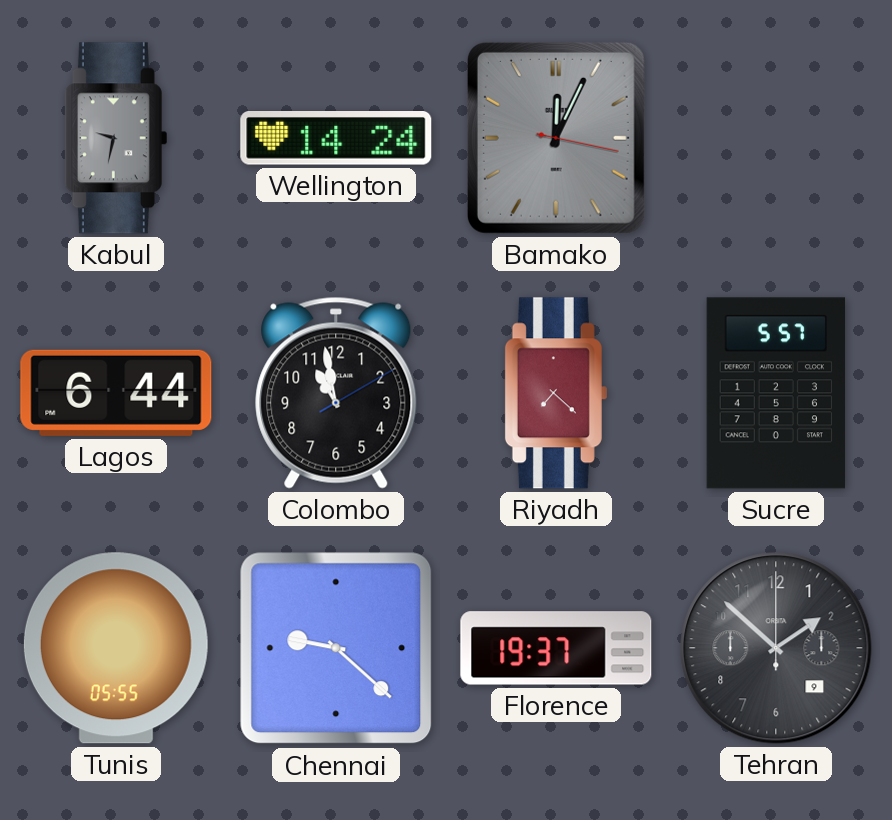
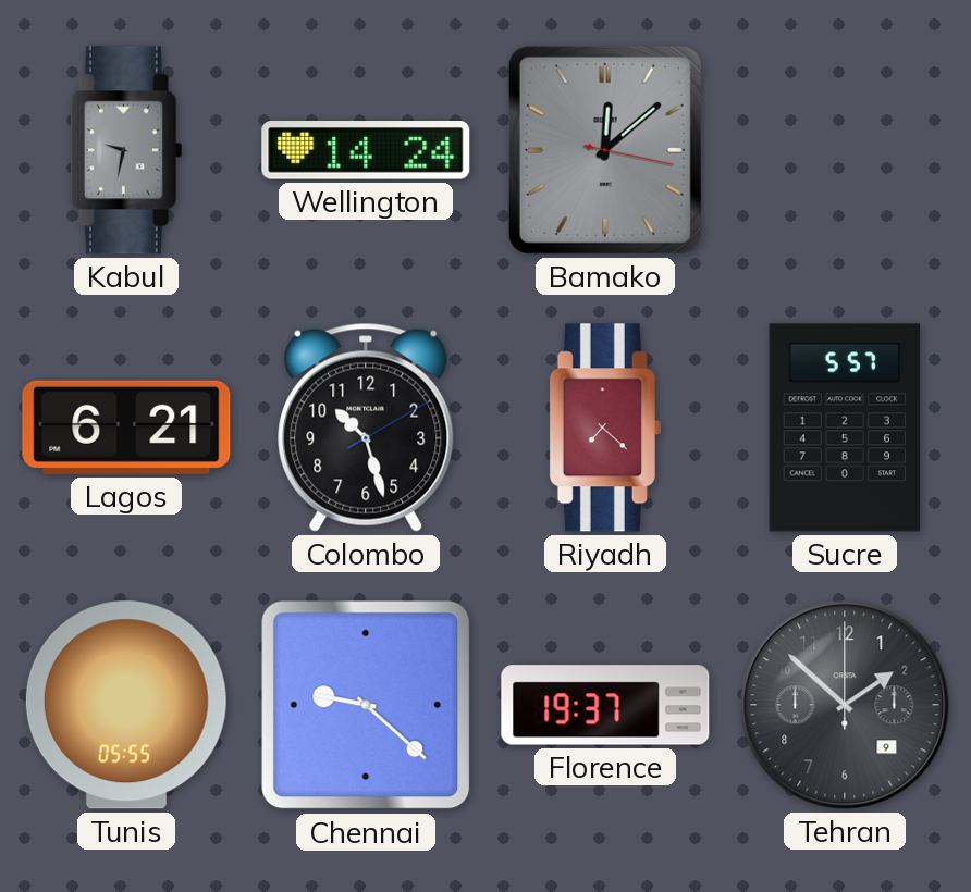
Bamako: 12:04 -> 12:08 (605, 150)
Lagos: 6:44 -> 6:21 (126, 428)
Colombo: 10:58 -> 10:27 (366, 428)
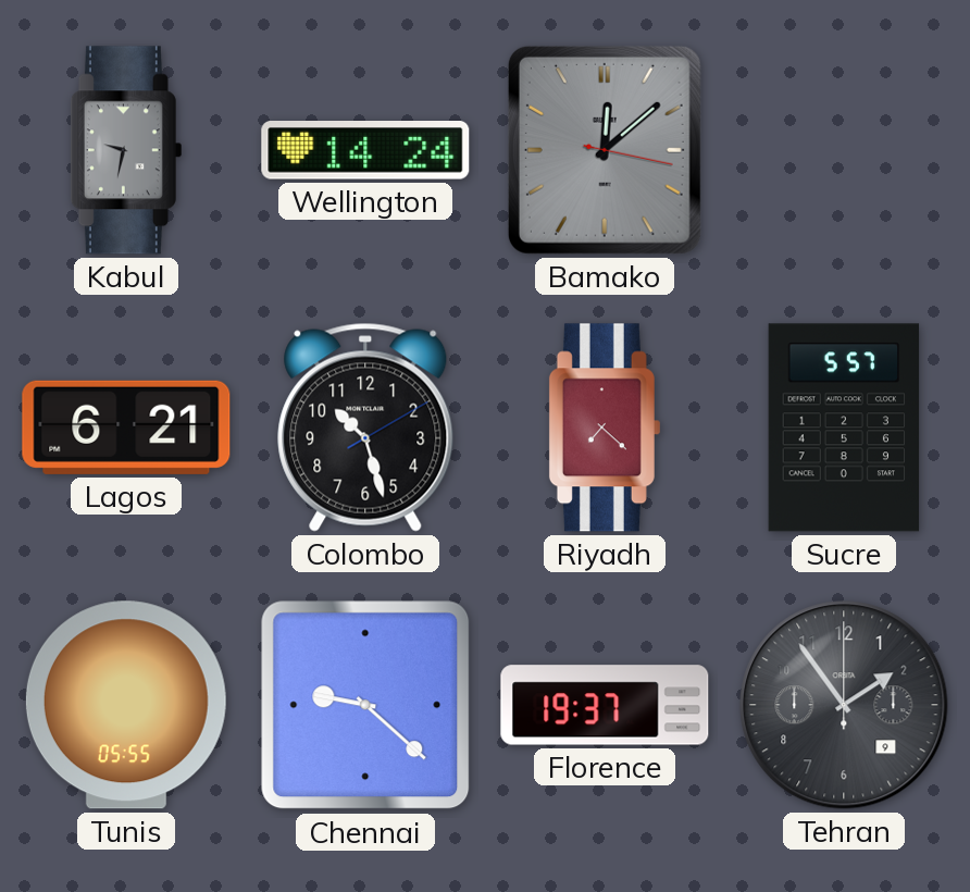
Tehran: 1:52 -> 1:54 (844, 705)
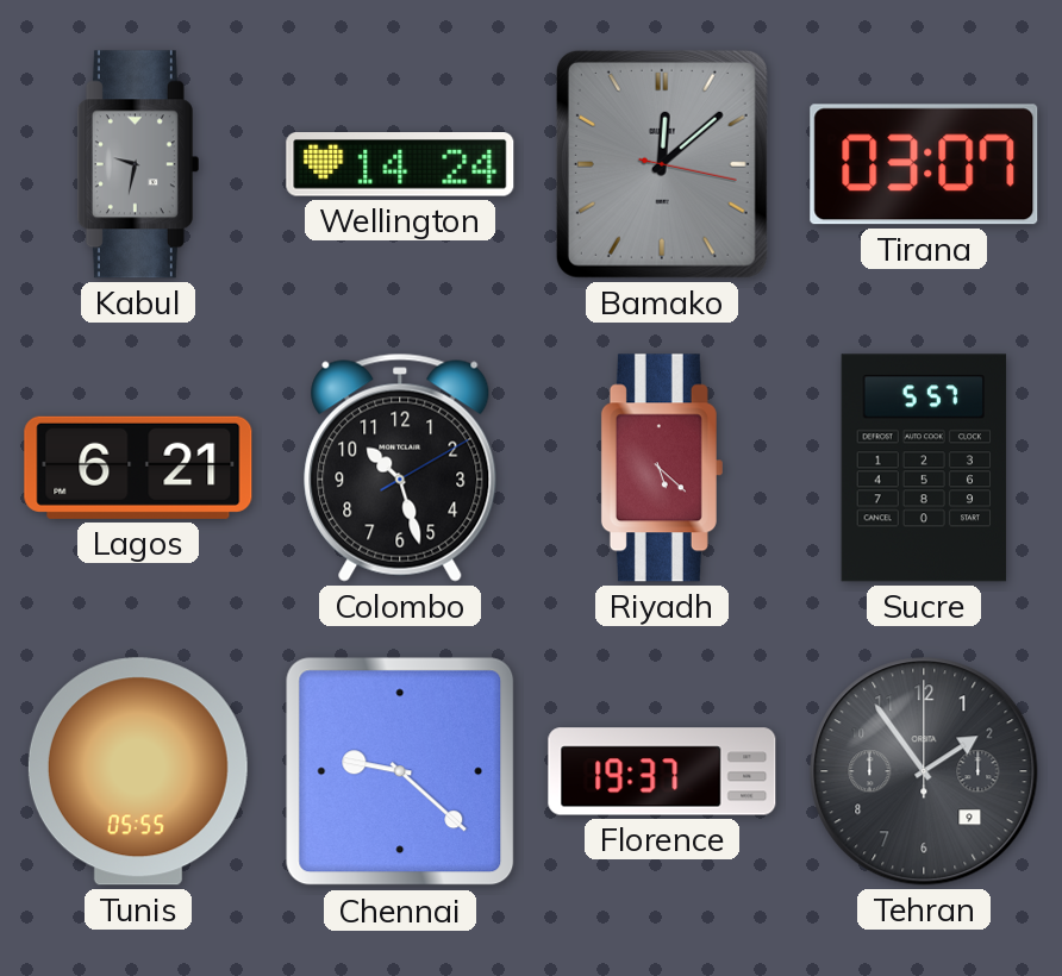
Tirana: none -> 03:07 (924, 164)
Riyadh: 7:22 -> 5:22 (662, 468)
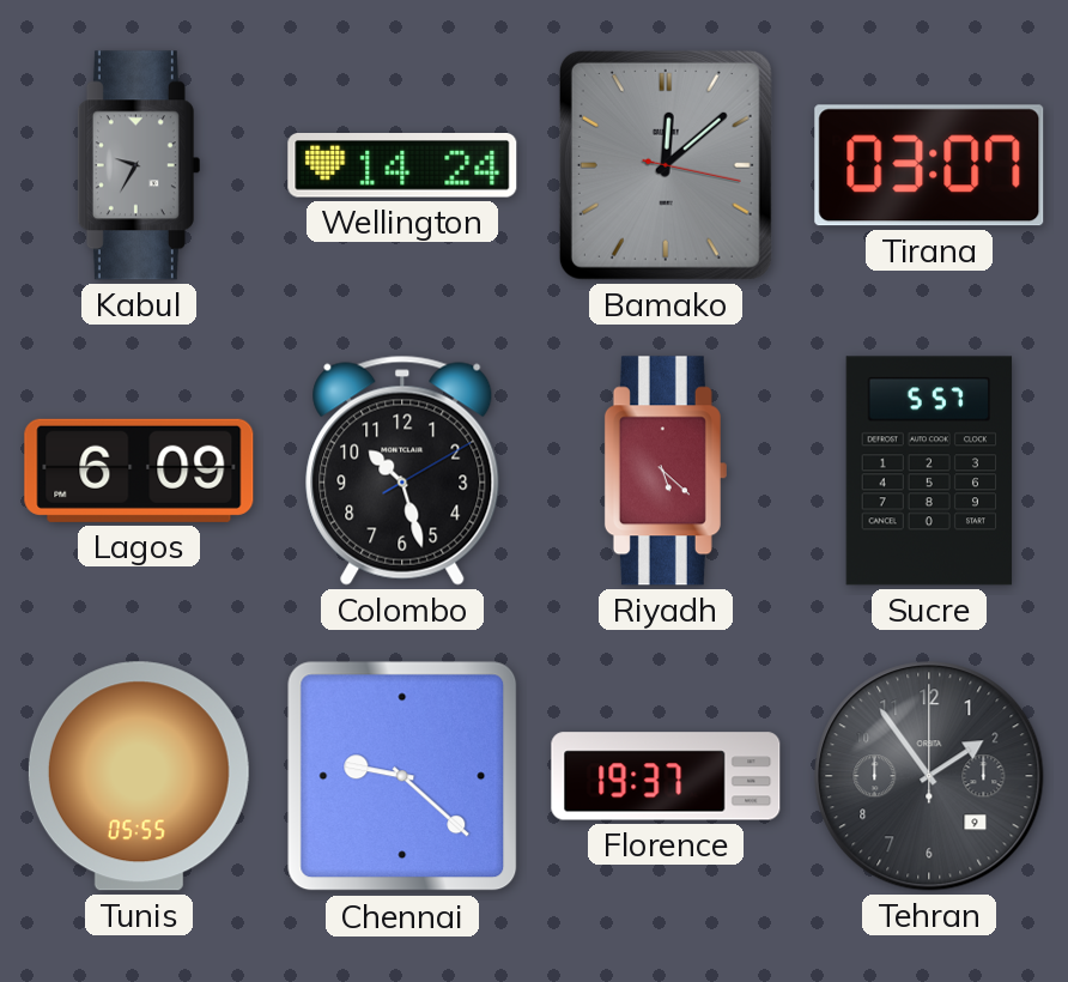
Kabul: 9:32 -> 9:35 (139, 165)
Lagos: 6:21 -> 6:09 (139, 471)
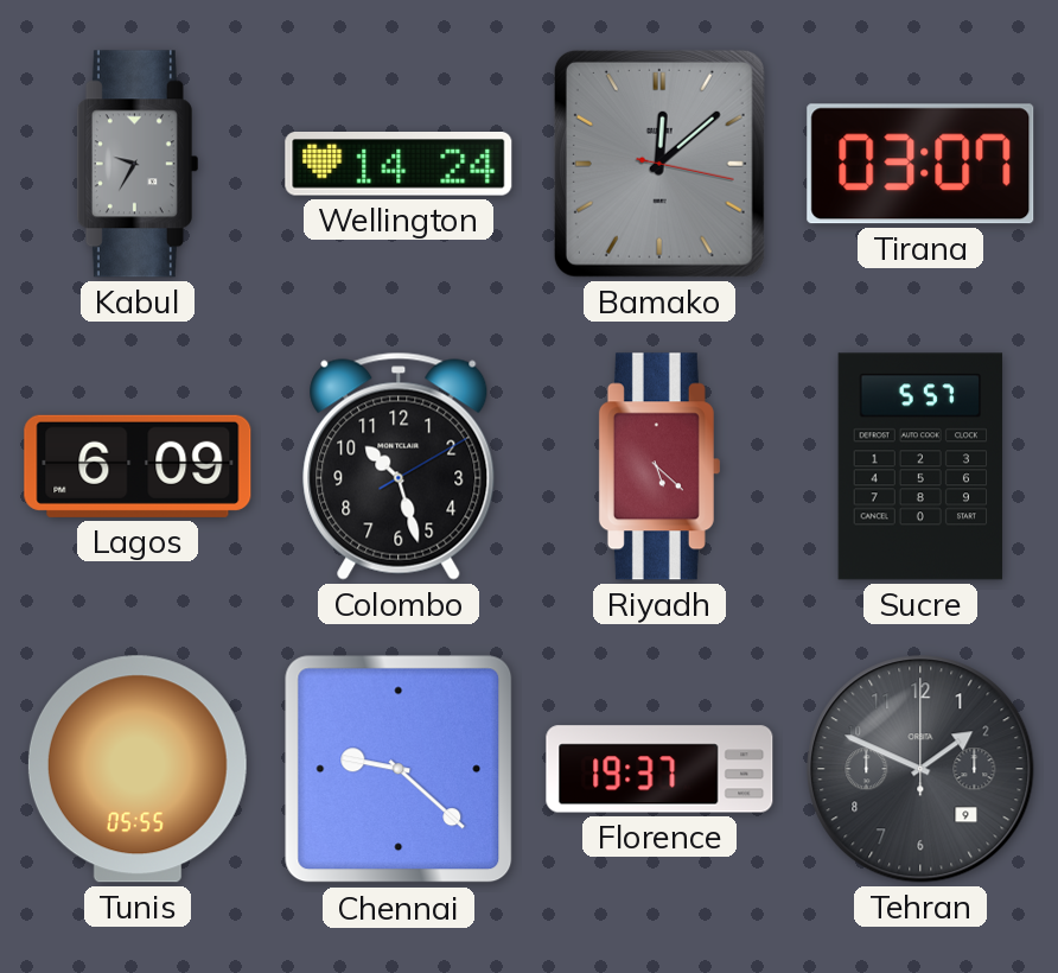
Tehran: 1:54 -> 1:49 (920, 769)
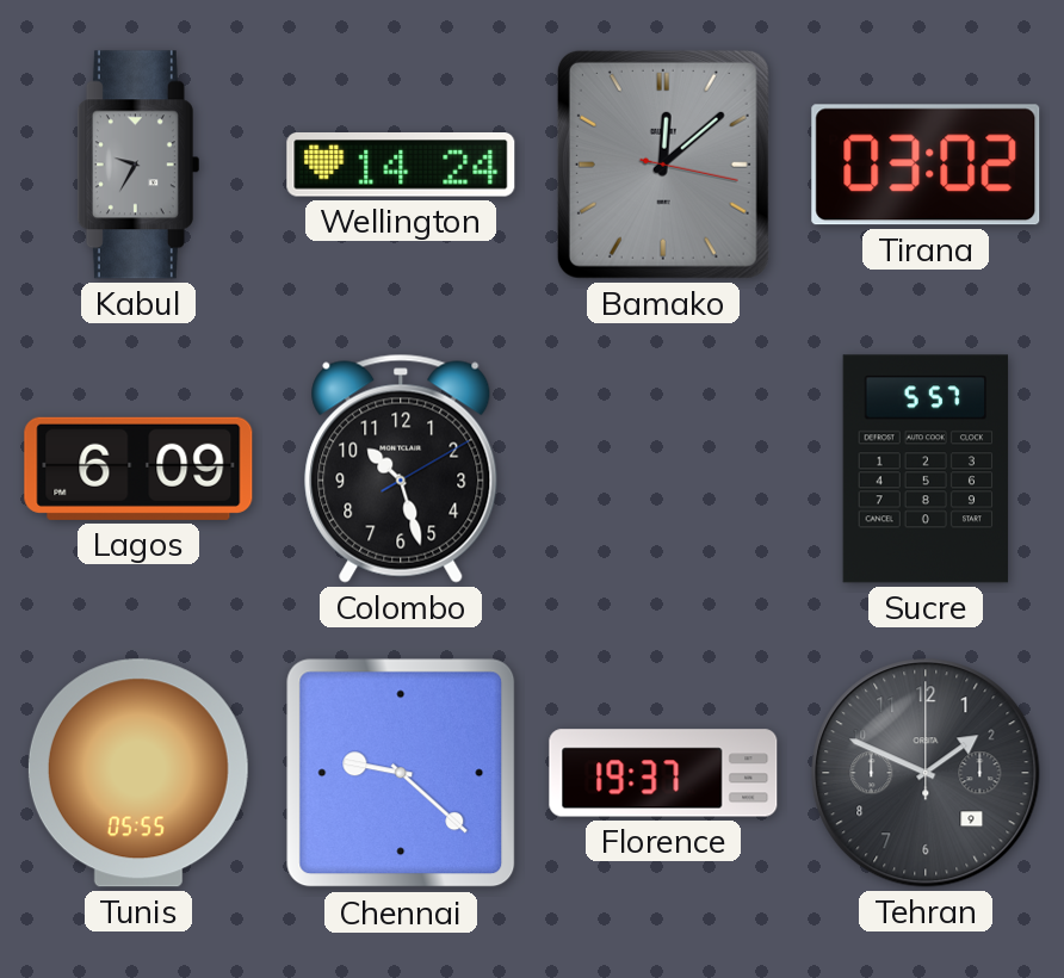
Tirana: 03:07 -> 03:02 (926, 165)
Riyadh: 5:22 -> none (659, 466)
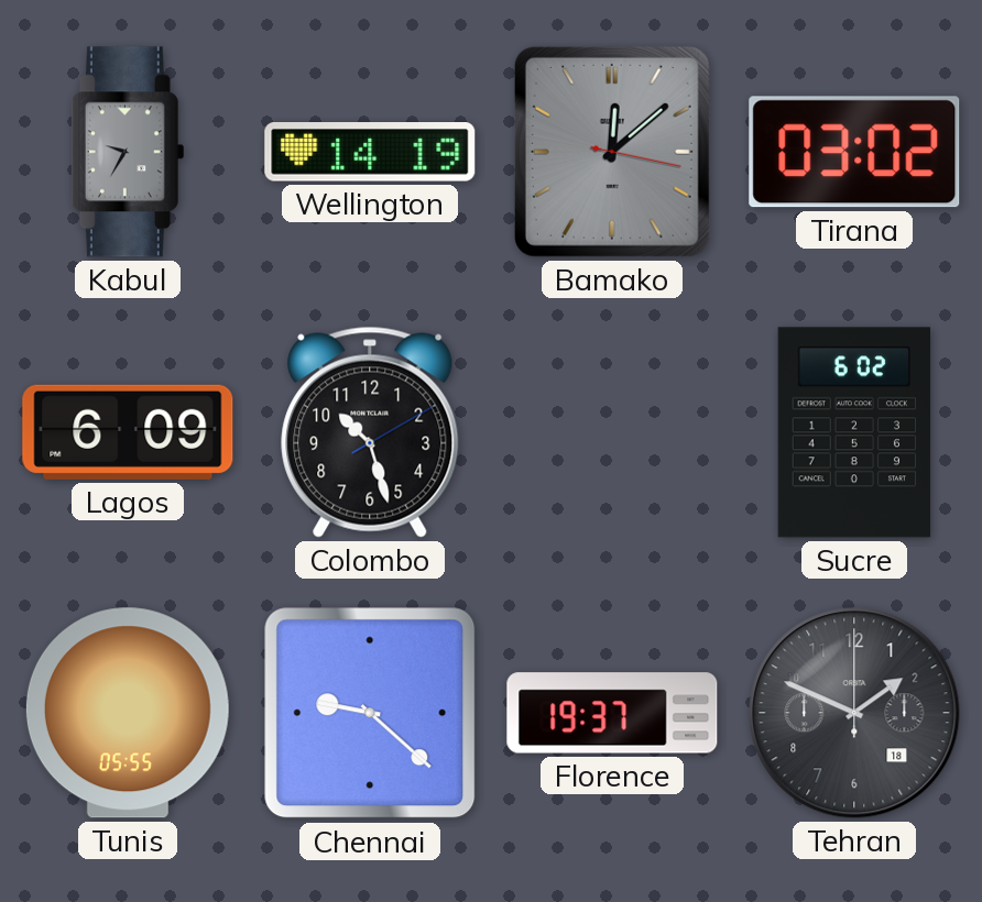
Wellington: 14:24 -> 14:19 (370, 153)
Sucre: 5:57 -> 6:02 (854, 432)
Tehran date: 9 -> 18 (854, 713)
